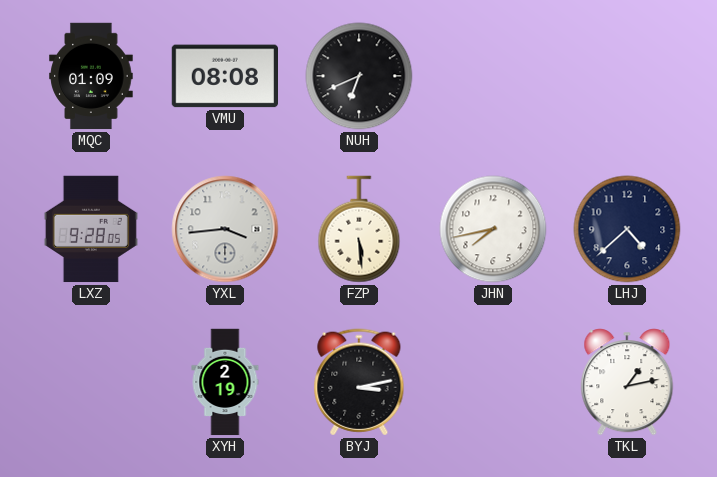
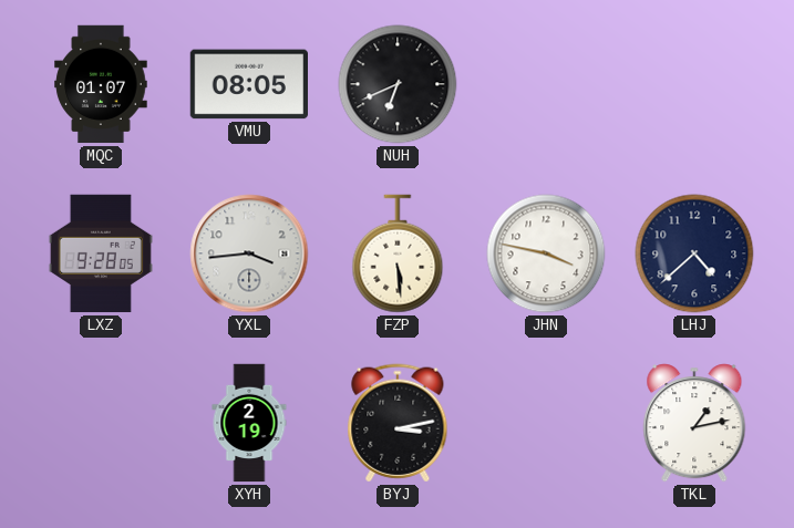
MQC: 01:09 -> 01:07 (101, 84)
VMU: 08:08 -> 08:05 (248, 84)
JHN: 7:43 -> 3:47 (546, 253)
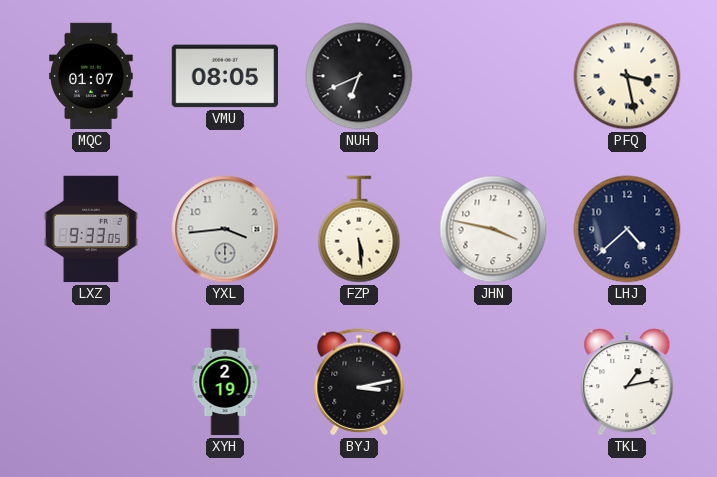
PFQ: none -> 3:28 (627, 76)
LXZ: 9:28 -> 9:33 (91, 229)
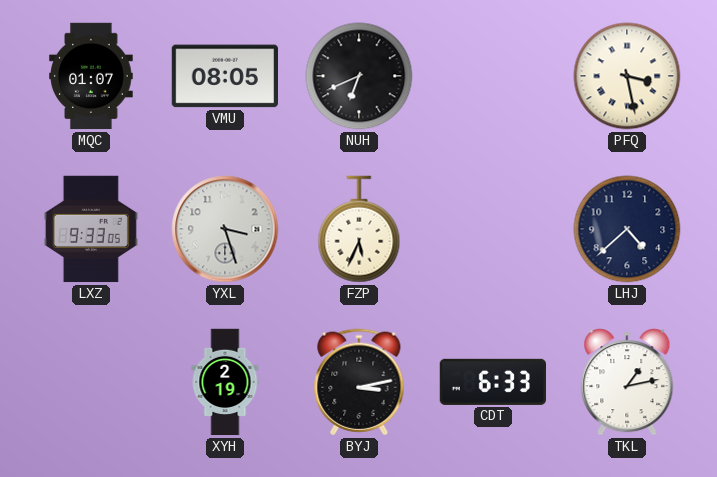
YXL: 3:44 -> 3:27 (225, 229)
FZP: 5:29 -> 5:34 (359, 229)
JHN: 3:47 -> none (493, 229)
CDT: none -> 6:33 (492, 382)
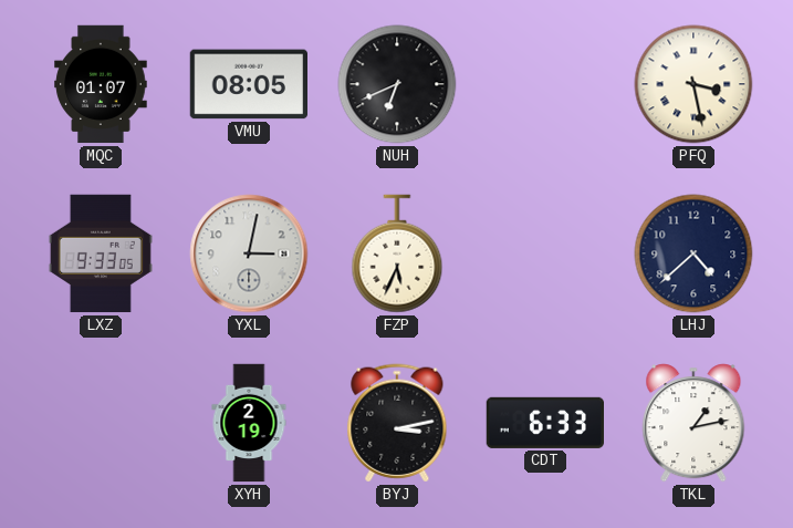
YXL: 3:27 -> 3:02 (249, 253)
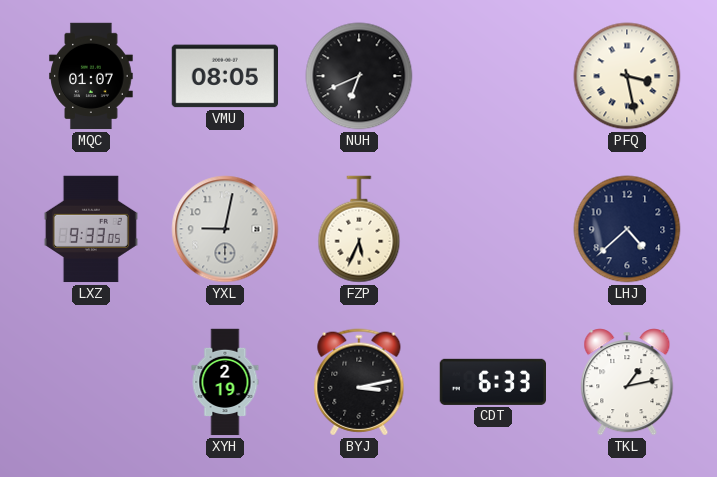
YXL: 3:02 -> 9:02 (225, 229)
